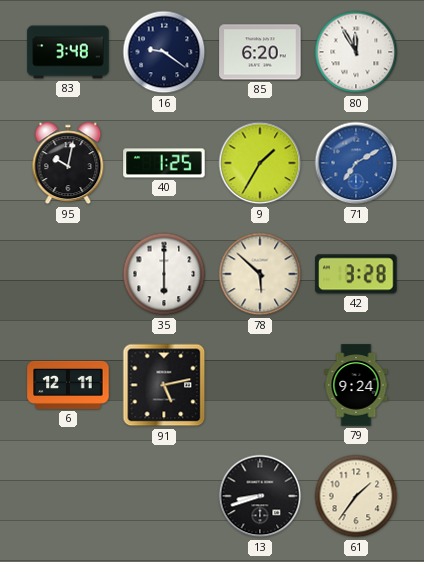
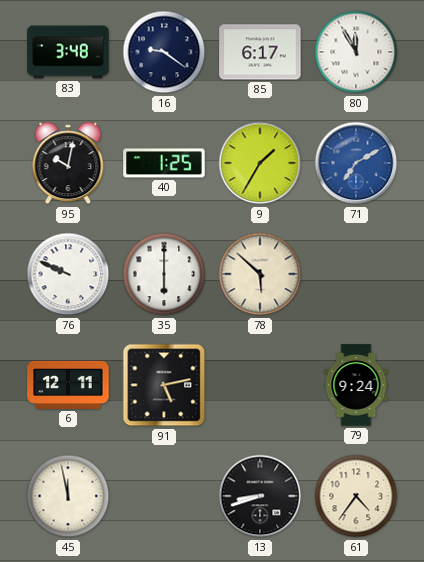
85: 6:20 -> 6:17 (260, 52)
76: none -> 9:49 (68, 274)
42: 3:28 -> none (356, 274)
45: none -> 11:58 (68, 496)
61: 1:36 -> 4:36 (356, 496)
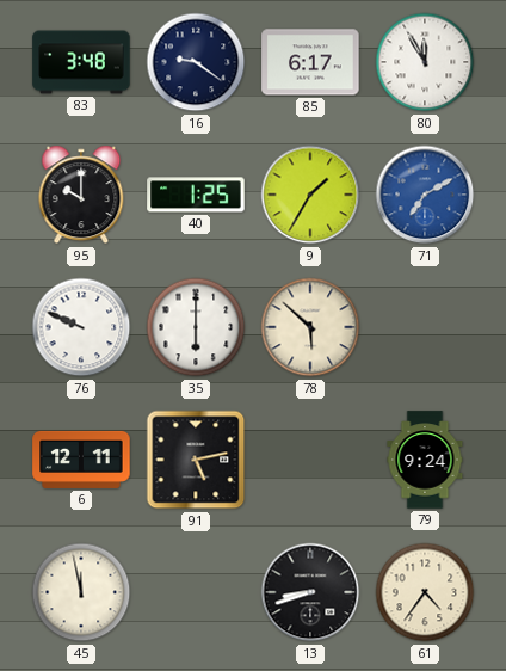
95: 10:02 -> 10:00 (81, 195)
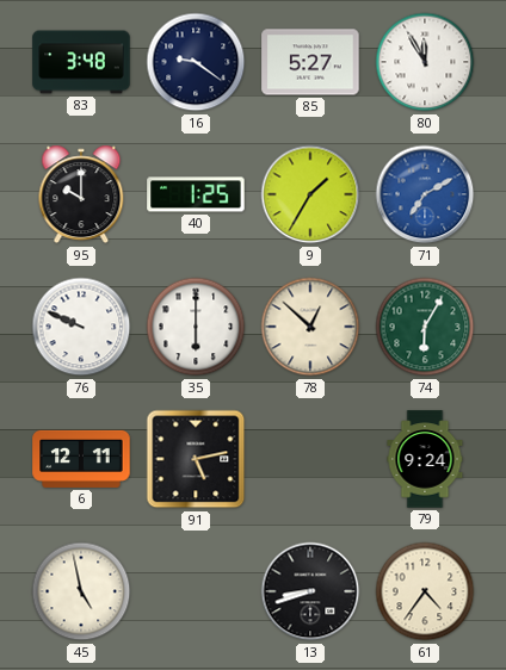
85: 6:17 -> 5:27 (310, 62)
78: 5:52 -> 12:52 (310, 327)
74: none -> 6:05 (425, 327)
45: 11:58 -> 4:58 (81, 591)
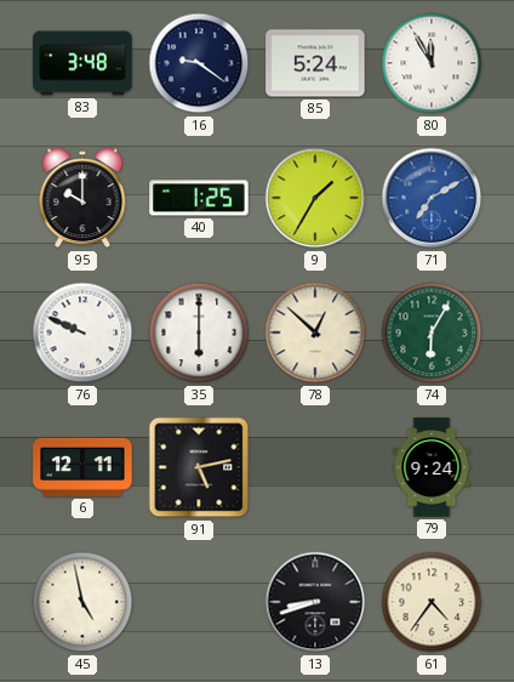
85: 5:27 -> 5:24 (315, 63)
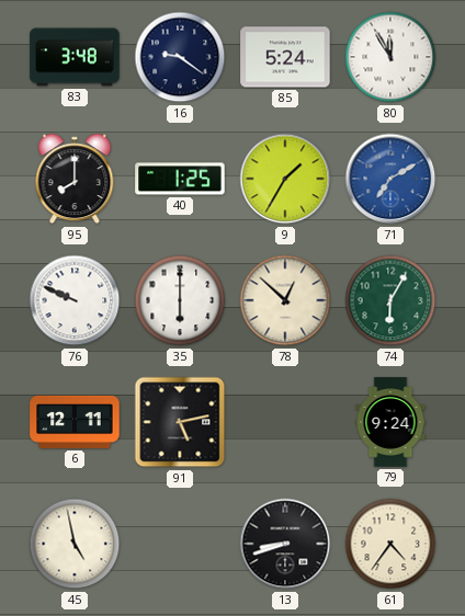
95: 10:00 -> 8:00 (75, 179)
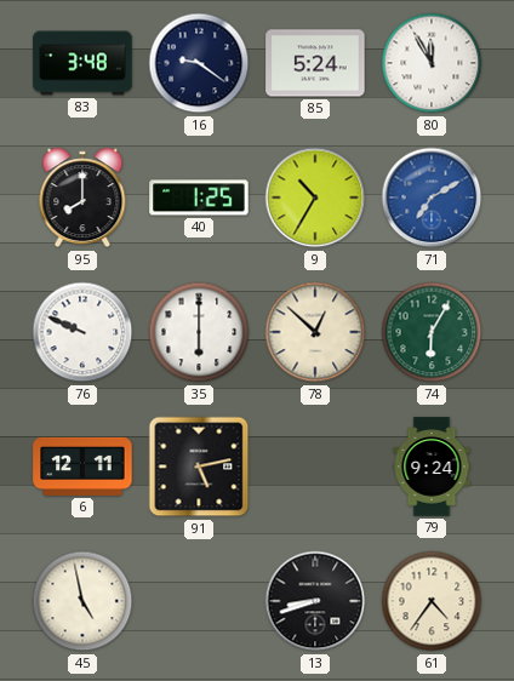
9: 1:35 -> 10:35 (315, 198)
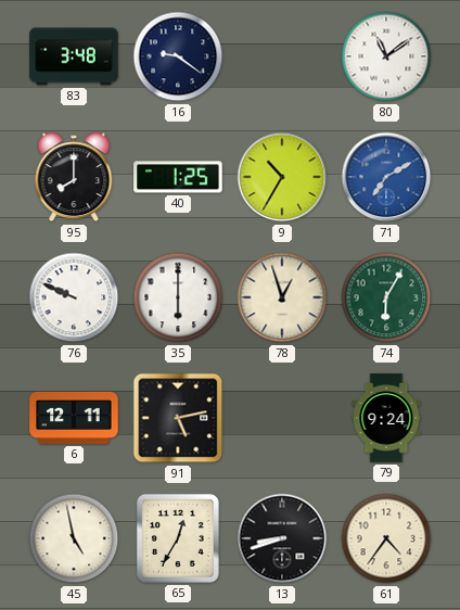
85: 5:24 -> none (315, 63)
80: 11:55 -> 11:09 (386, 56)
78: 12:52 -> 12:57 (282, 297)
65: none -> 12:35 (178, 538)
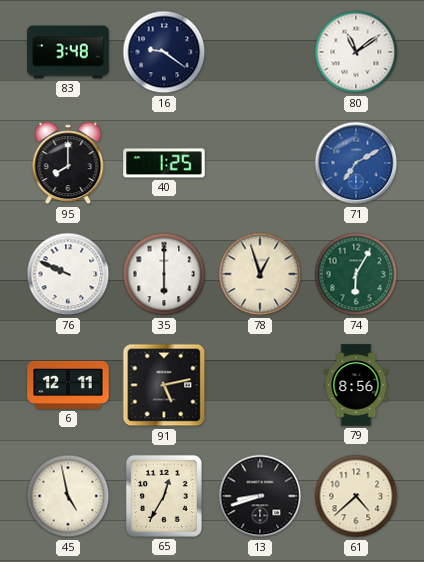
9: 10:35 -> none (282, 177)
79: 9:24 -> 8:56 (356, 385)
61: 4:36 -> 4:38 (356, 496)
